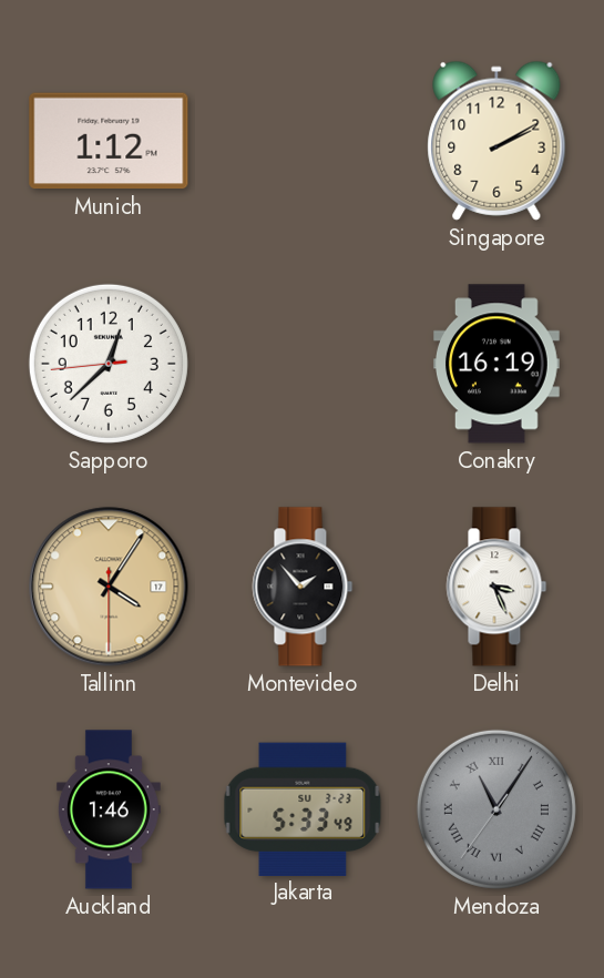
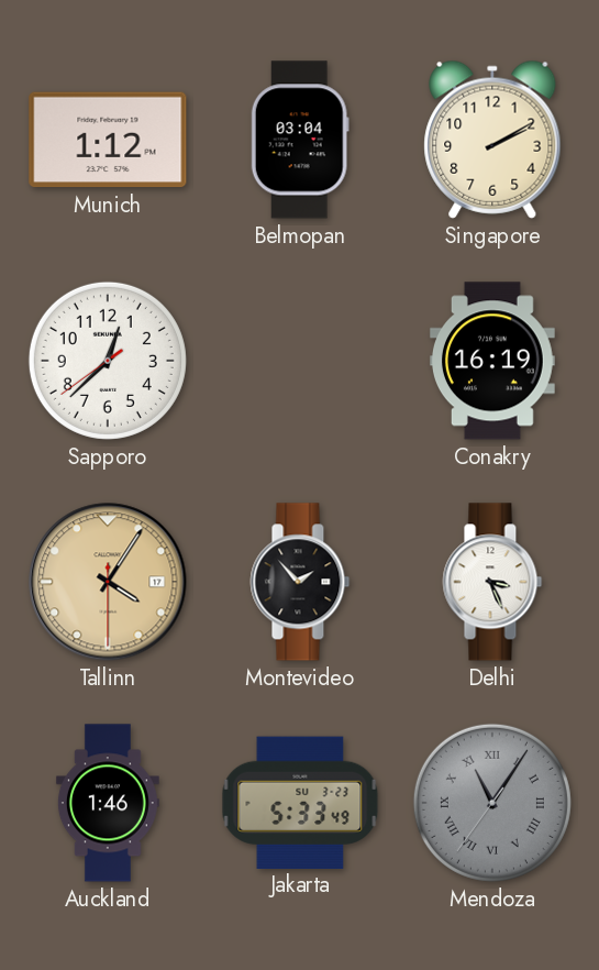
Belmopan: none -> 03:04 (300, 140)
Sapporo: 12:37:44 -> 12:37:39 (108, 361)
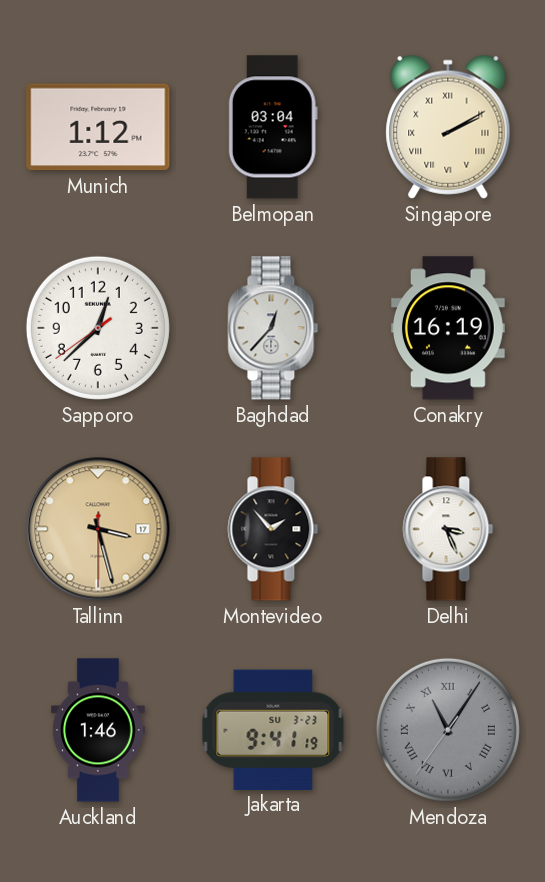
Singapore numerals: Arabic -> Roman (448, 127)
Baghdad: none -> 12:37 (273, 328)
Tallinn: 4:05 -> 3:27 (98, 529)
Jakarta: 5:33 -> 9:41 (273, 729)
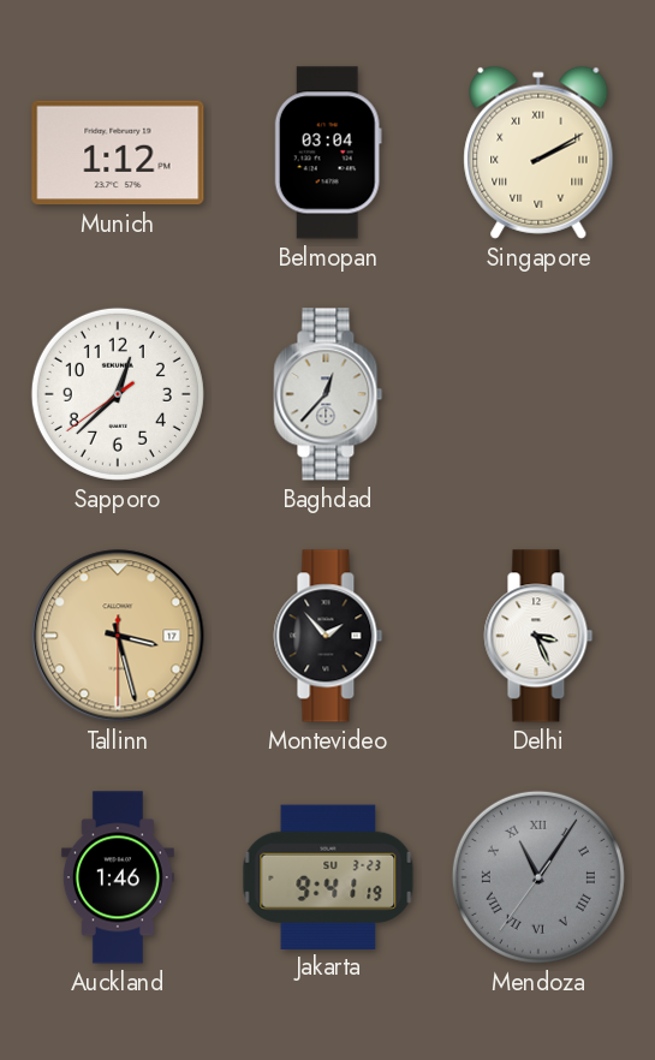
Conakry: 16:19 -> none (448, 328)
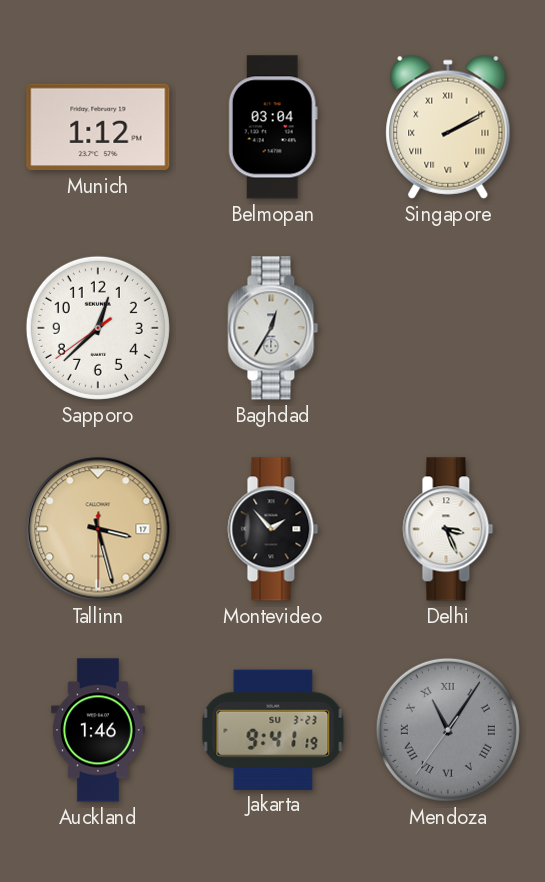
Baghdad: 12:37 -> 12:35 (273, 328)
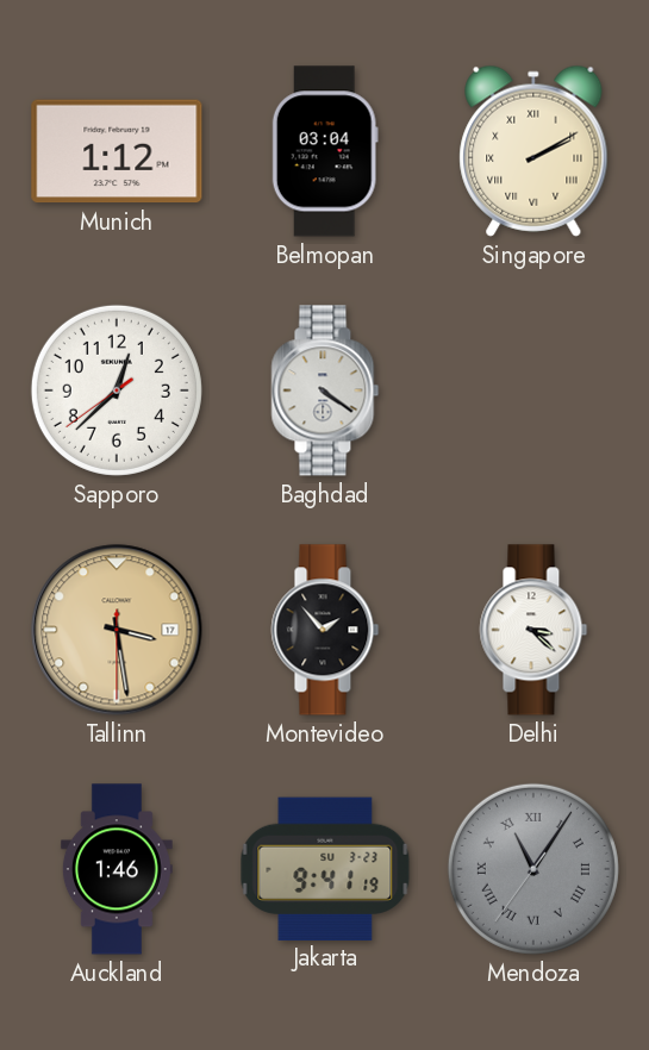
Baghdad: 12:35 -> 4:21 (325, 390)
Tallinn: 3:27 -> 3:28 (117, 630)
Delhi: 3:26 -> 3:22 (533, 630)
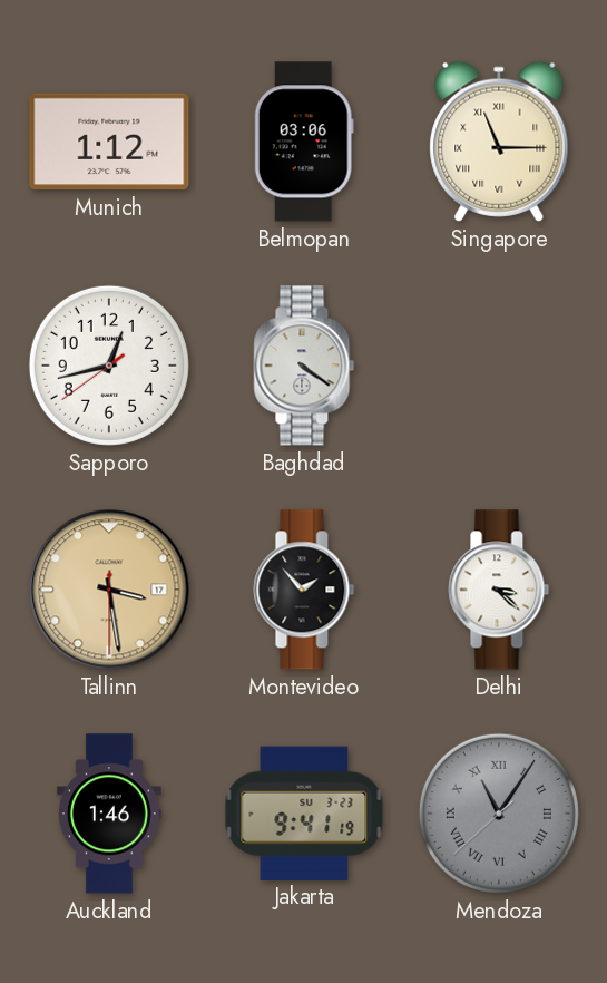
Belmopan: 03:04 -> 03:06 (304, 142)
Singapore: 2:10 -> 11:15 (499, 142)
Sapporo: 12:37 -> 12:42 (109, 366)
Mendoza: 11:05:36 -> 11:05:38 (499, 814)
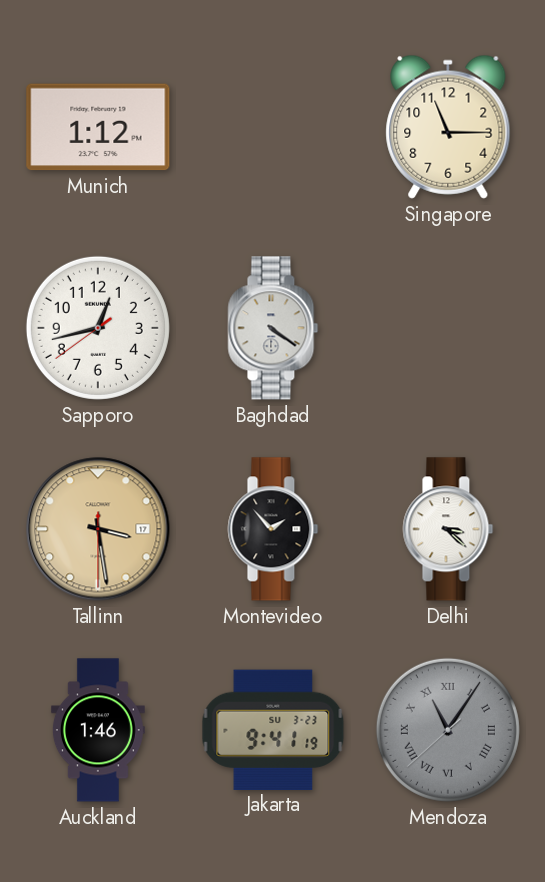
Belmopan: 03:06 -> none (304, 142)
Singapore numerals: Roman -> Arabic (448, 127)
